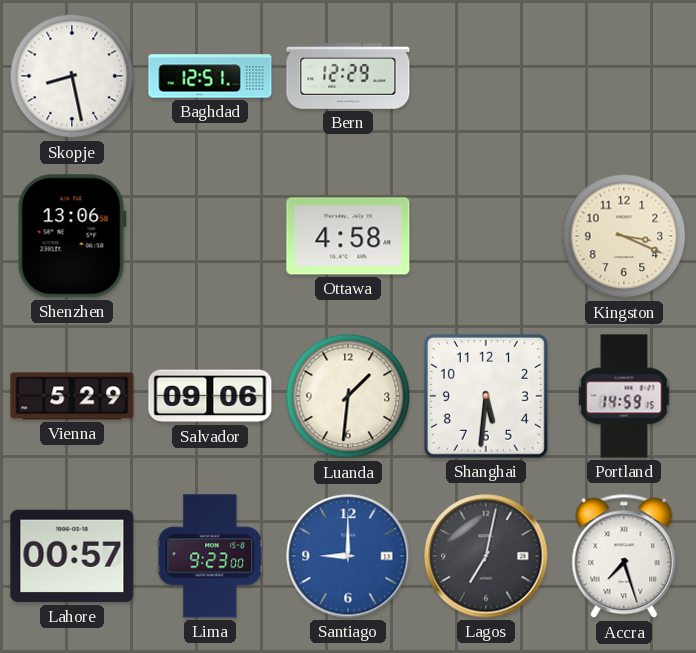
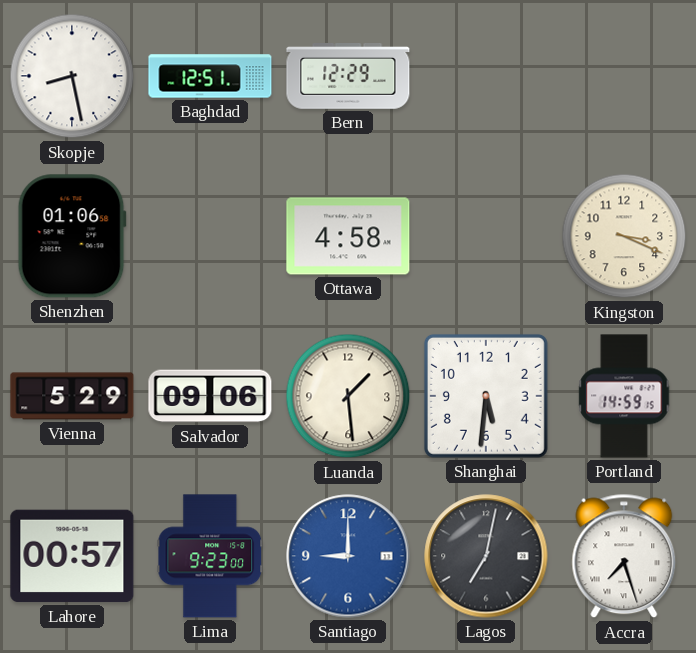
Shenzhen: 13:06 -> 01:06 (72, 236)
Luanda: 1:31 -> 1:29 (348, 396)
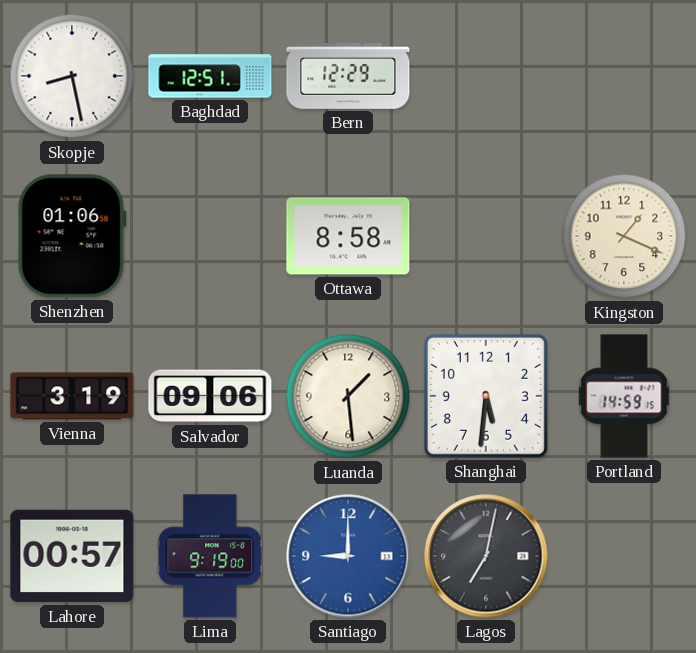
Ottawa: 4:58 -> 8:58 (348, 236)
Kingston: 3:19 -> 1:19 (624, 236)
Vienna: 5:29 -> 3:19 (72, 396)
Lima: 9:23 -> 9:19 (210, 556)
Accra: 7:27 -> none (624, 556)
